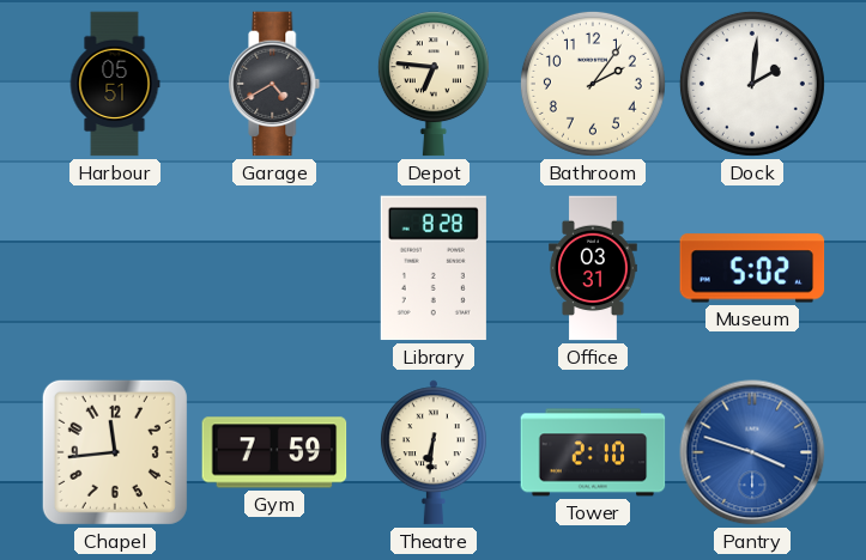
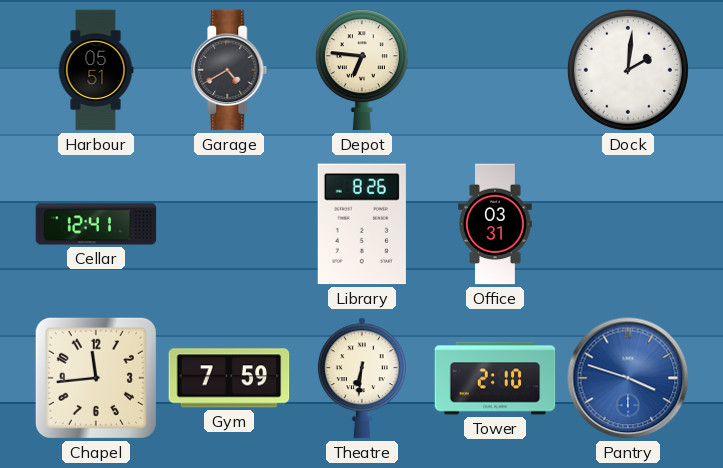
Bathroom: 2:06 -> none (593, 84)
Cellar: none -> 12:41 (96, 224)
Library: 8:28 -> 8:26 (362, 224)
Museum: 5:02 -> none (752, 268)
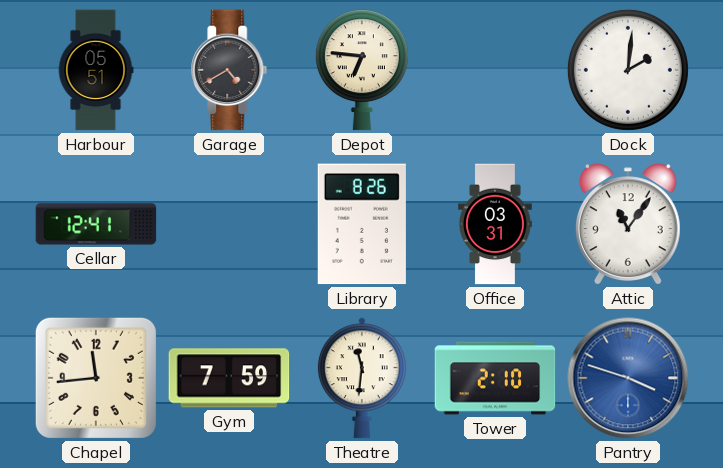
Attic: none -> 11:06 (628, 224)
Theatre: 6:31 -> 11:31 (362, 378)
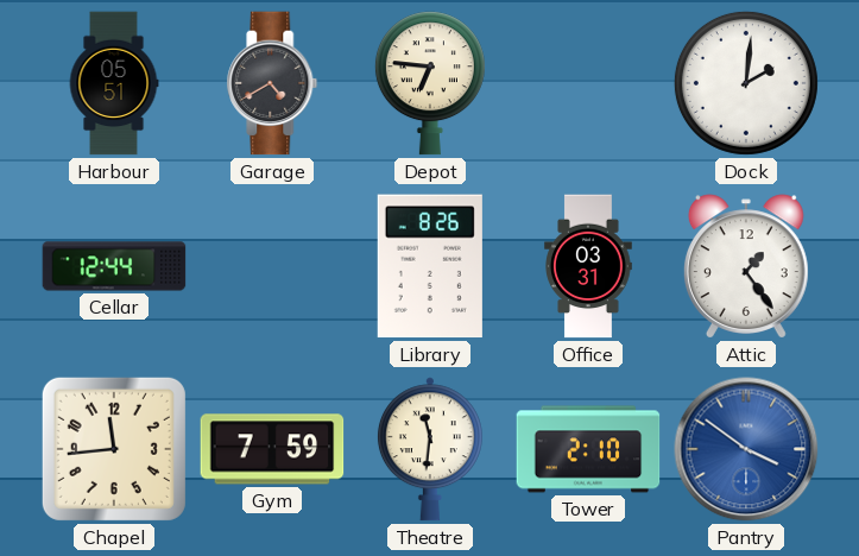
Cellar: 12:41 -> 12:44 (114, 266)
Attic: 11:06 -> 1:24 (746, 266)
Pantry: 3:48 -> 3:51 (746, 449)
